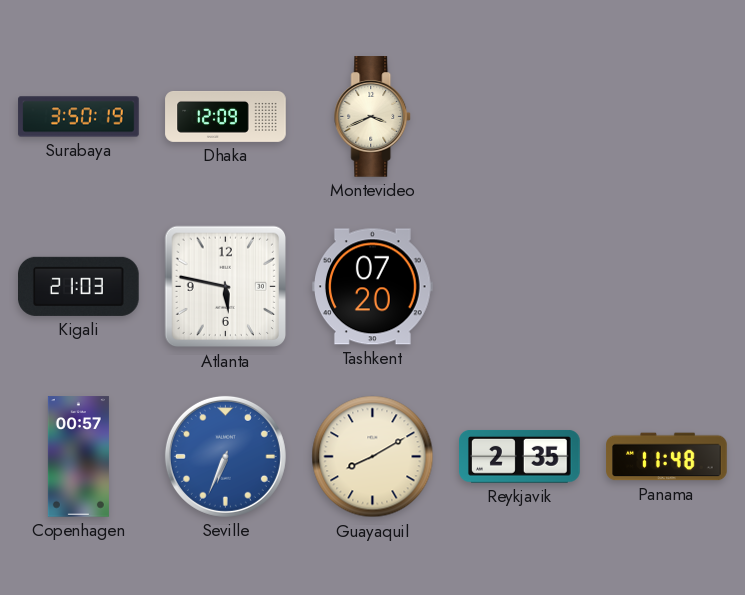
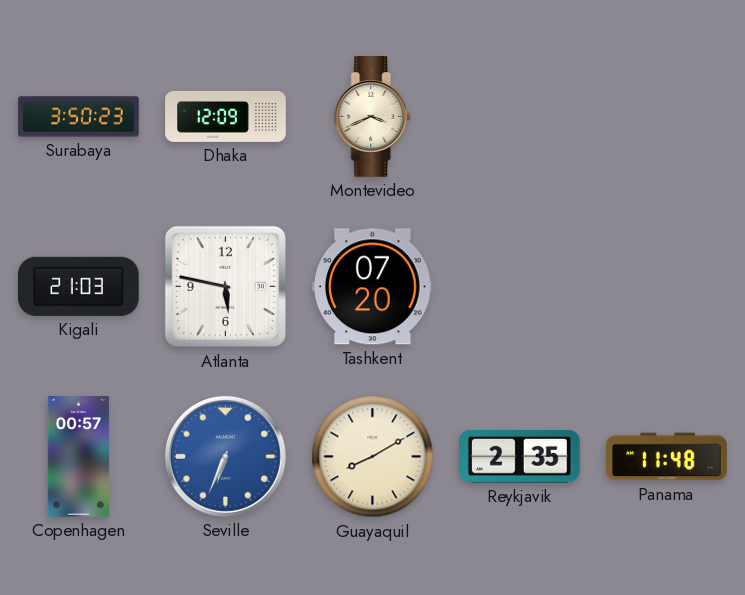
Surabaya: 3:50:19 -> 3:50:23 (79, 117)
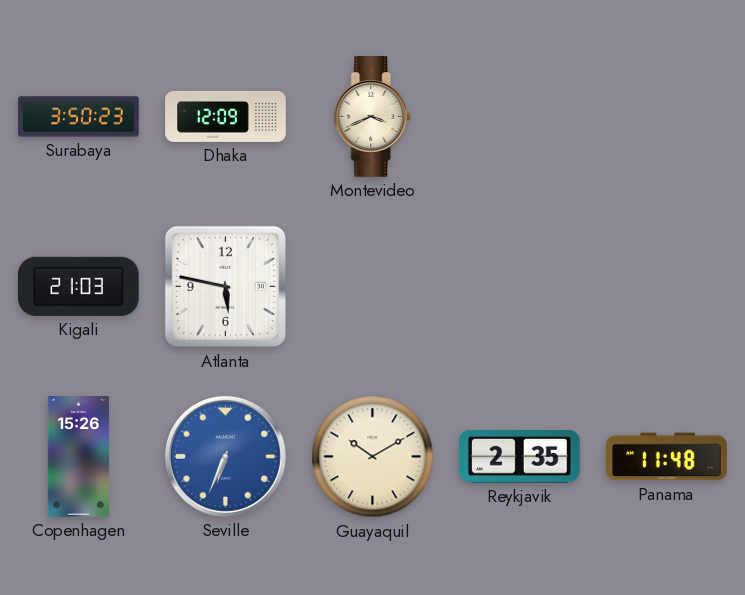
Tashkent: 07:20 -> none (373, 287)
Copenhagen: 00:57 -> 15:26 (78, 457)
Guayaquil: 8:10 -> 10:10 (373, 457)
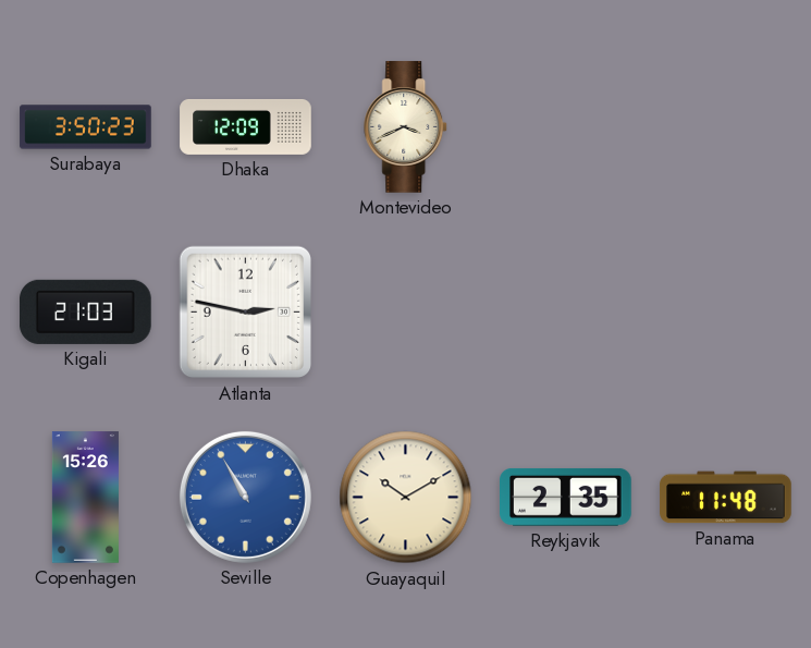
Atlanta: 5:47 -> 2:47 (246, 313)
Seville: 6:34 -> 10:55 (245, 497)
